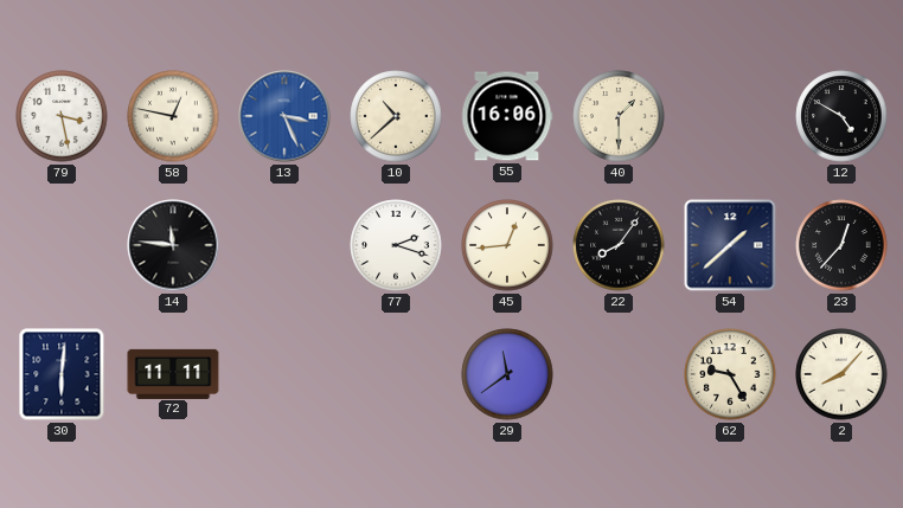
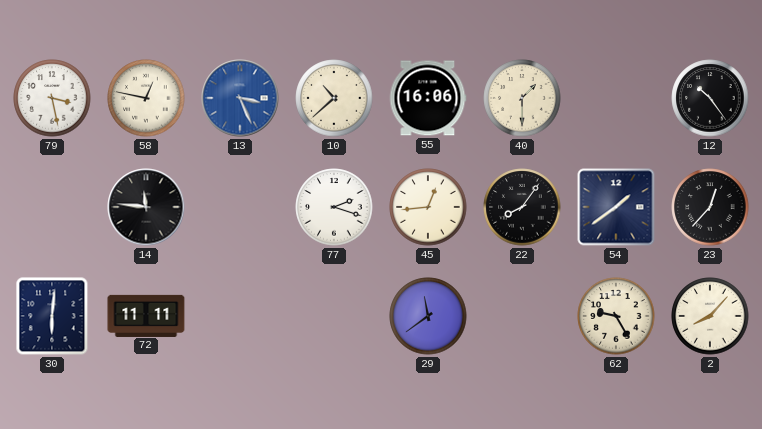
12: 4:50 -> 10:24 (710, 98)
54: 1:38 -> 1:39 (616, 207)
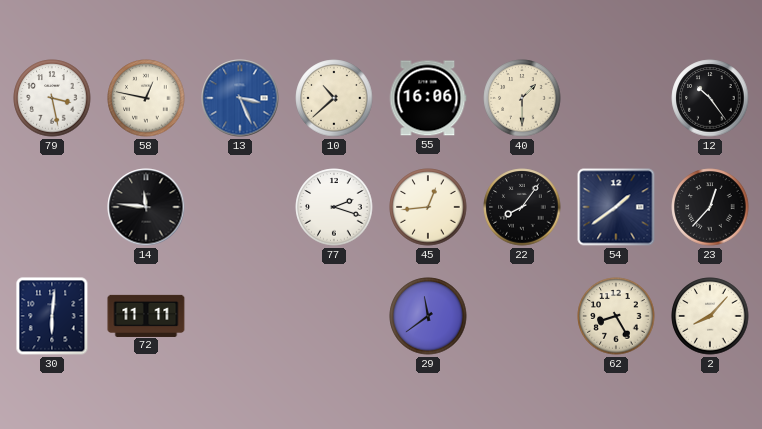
62: 9:25 -> 8:25 (616, 316)
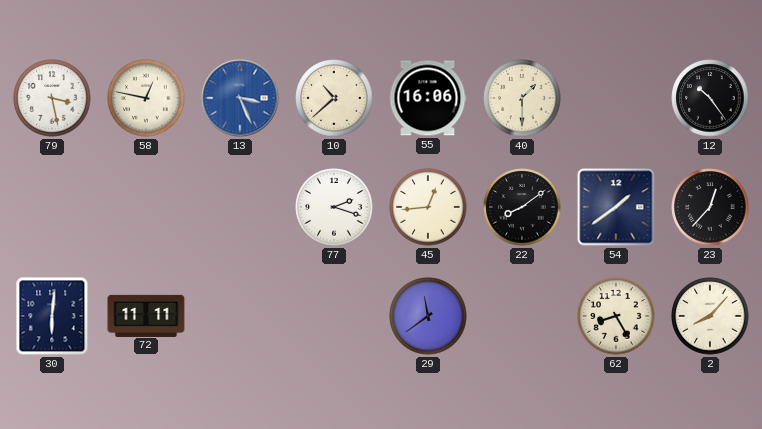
14: 11:46 -> none (146, 207)
22: 8:06 -> 8:09 (522, 207)
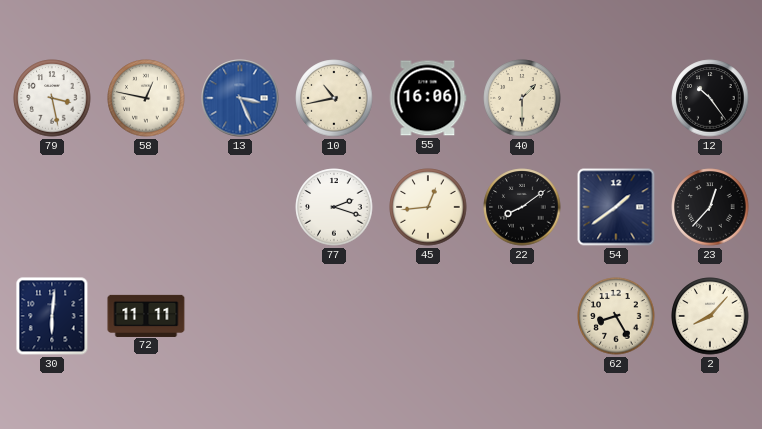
10: 10:38 -> 10:43 (334, 98)
29: 11:39 -> none (428, 316)
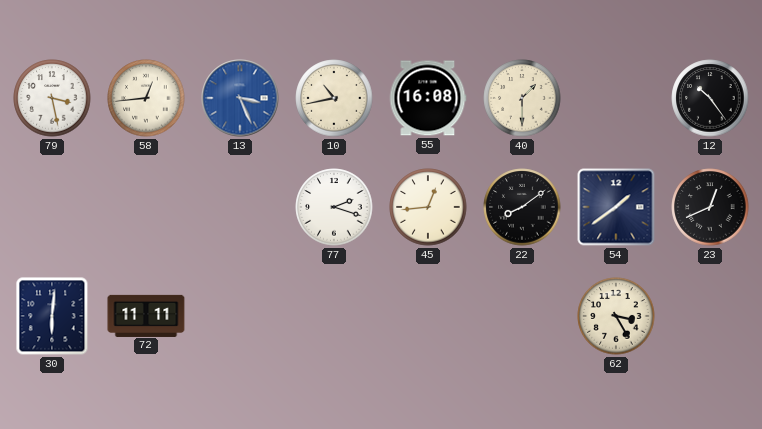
58: 12:47 -> 12:44 (146, 98)
55: 16:06 -> 16:08 (428, 98)
23: 12:37 -> 12:41 (710, 207)
62: 8:25 -> 3:25 (616, 316)
2: 8:07 -> none (710, 316)
